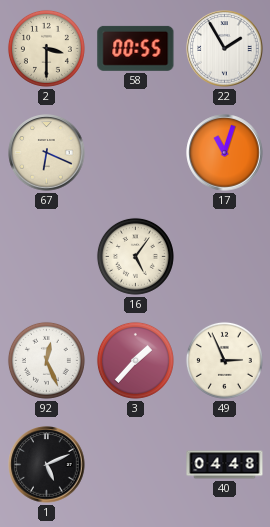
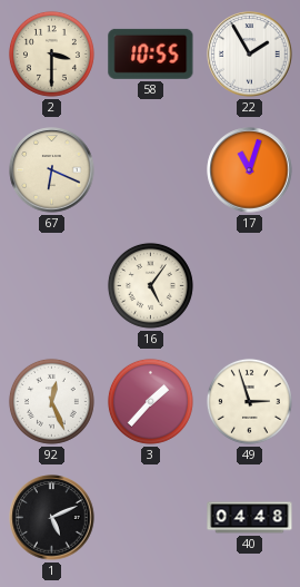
58: 00:55 -> 10:55 (151, 53)
49: 2:56 -> 2:57 (249, 401)
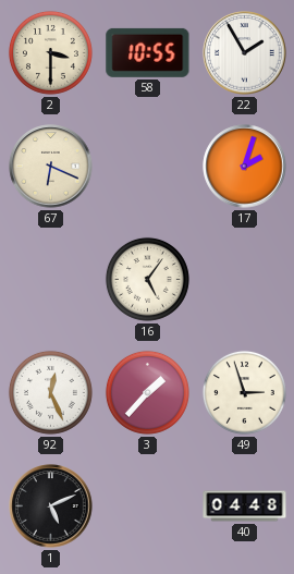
17: 11:03 -> 2:03 (245, 167)
